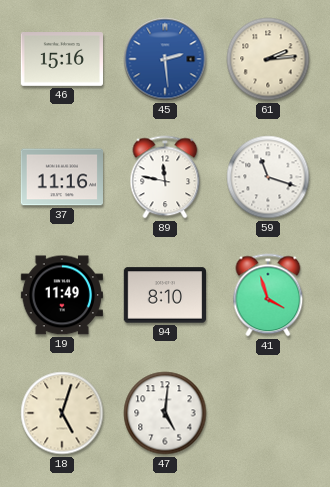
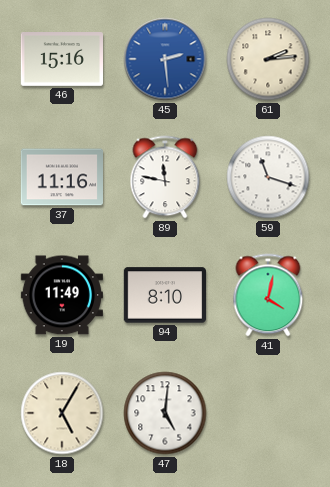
41: 3:57 -> 4:02 (268, 295)
18: 5:03 -> 5:05 (62, 413)
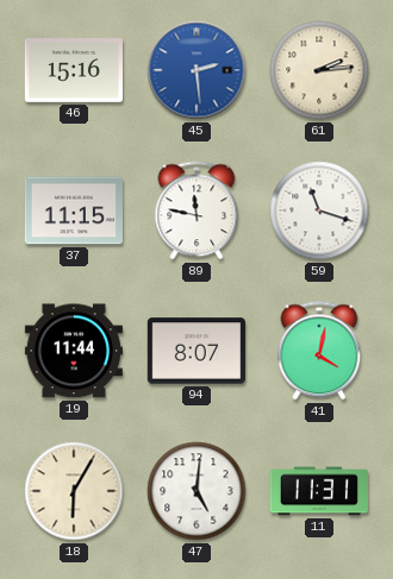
37: 11:16 -> 11:15 (73, 210)
19: 11:49 -> 11:44 (73, 351)
94: 8:10 -> 8:07 (195, 351)
18: 5:05 -> 6:05 (74, 491)
11: none -> 11:31 (318, 491)
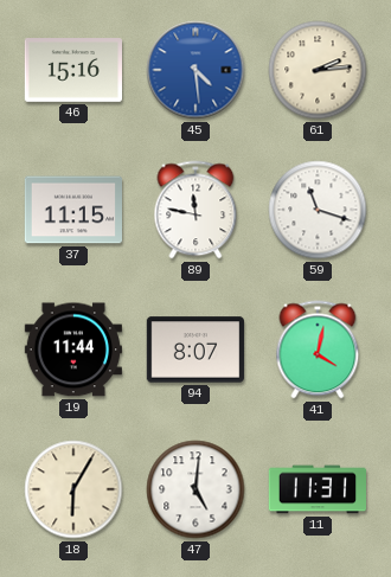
45: 2:29 -> 4:29 (195, 70)
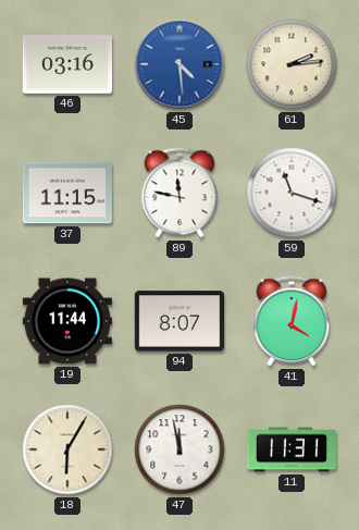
46: 15:16 -> 03:16 (66, 65)
47: 5:01 -> 11:58 (179, 449)
